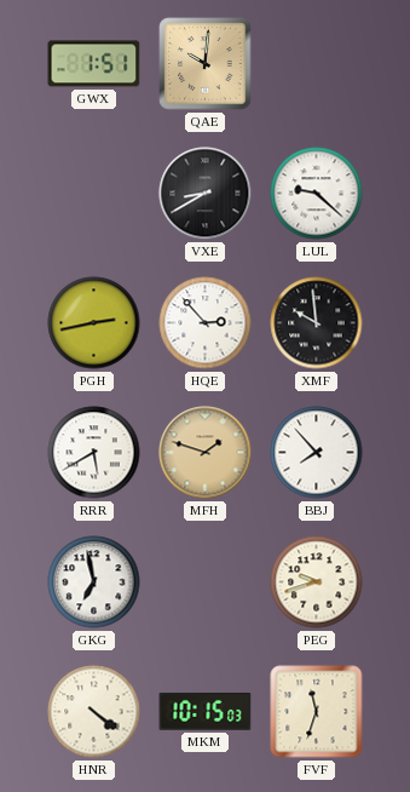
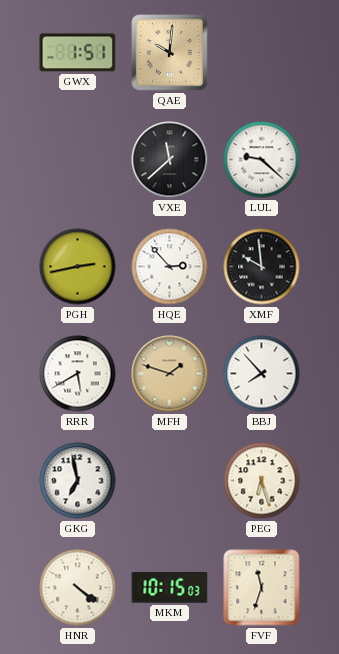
VXE: 8:40 -> 11:38 (170, 160)
PEG: 9:42 -> 6:27 (262, 481)
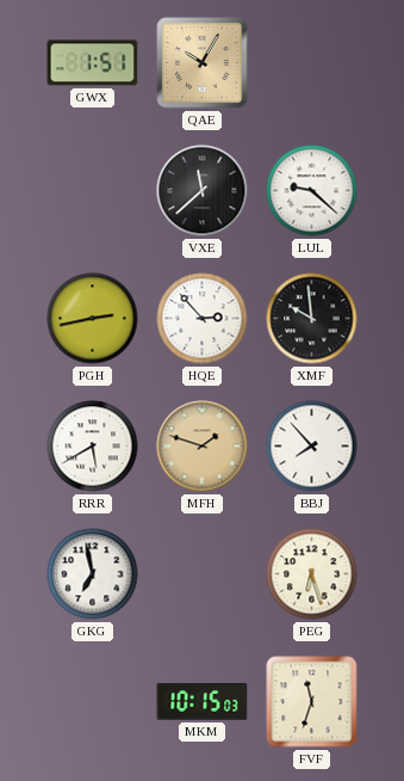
QAE: 10:01 -> 10:05 (203, 63)
HNR: 4:21 -> none (78, 588)
